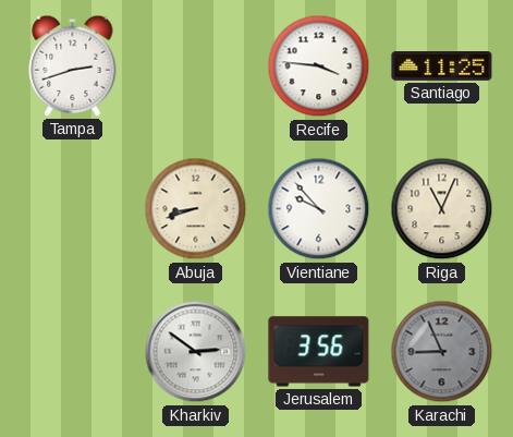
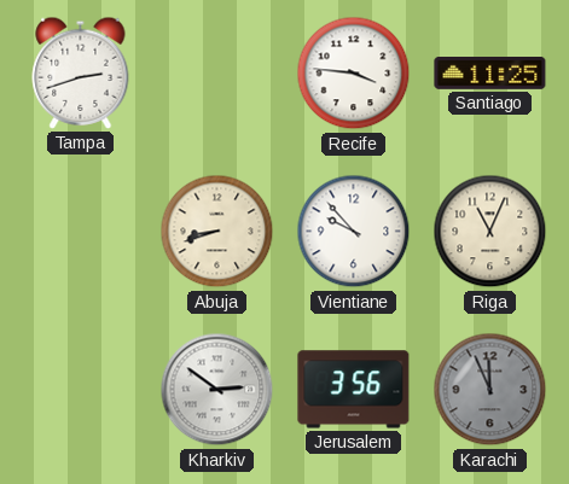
Karachi: 8:56 -> 11:56 (490, 390)
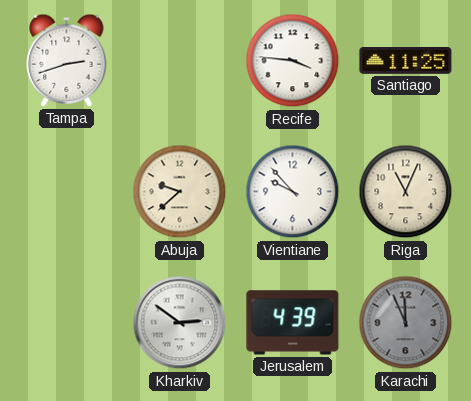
Abuja: 8:42 -> 9:38 (180, 192)
Jerusalem: 3:56 -> 4:39 (293, 323)
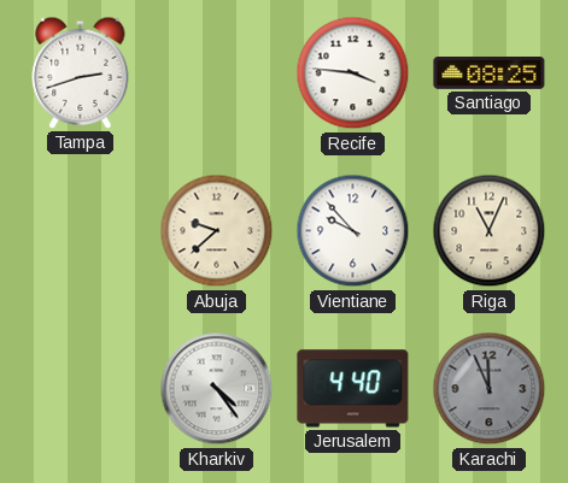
Santiago: 11:25 -> 08:25 (490, 73)
Kharkiv: 2:51 -> 4:24 (217, 389)
Jerusalem: 4:39 -> 4:40 (353, 389)
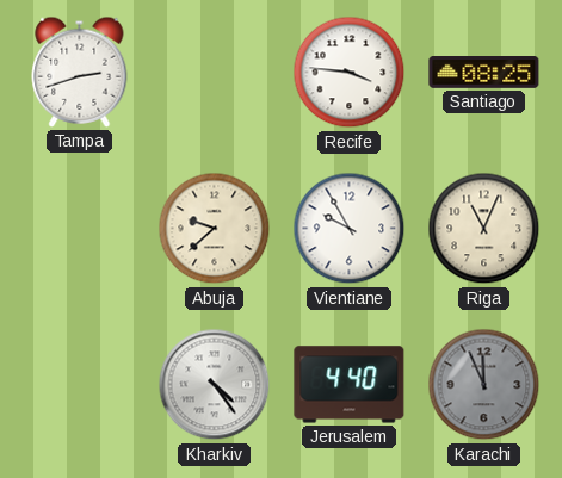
Vientiane: 9:53 -> 9:55 (350, 229)
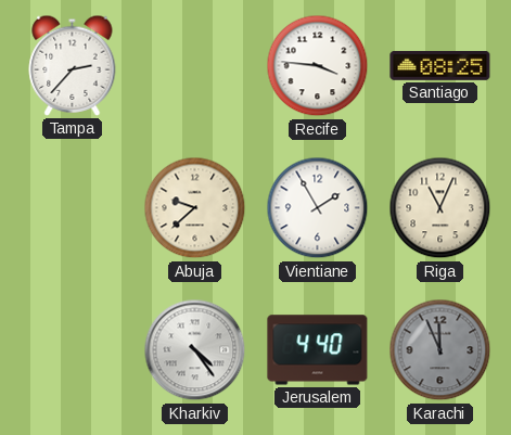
Tampa: 2:42 -> 2:37 (73, 65)
Vientiane: 9:55 -> 1:55 (318, 208)
